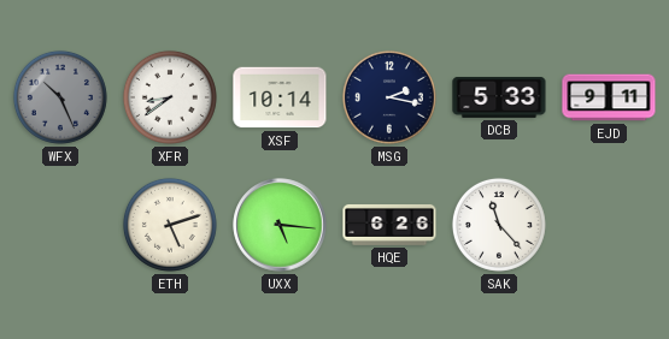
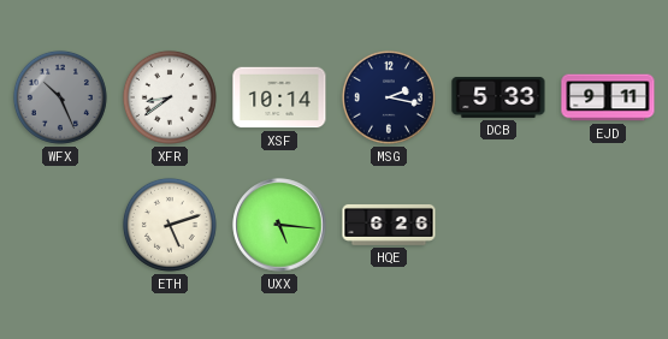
SAK: 11:23 -> none (499, 225)
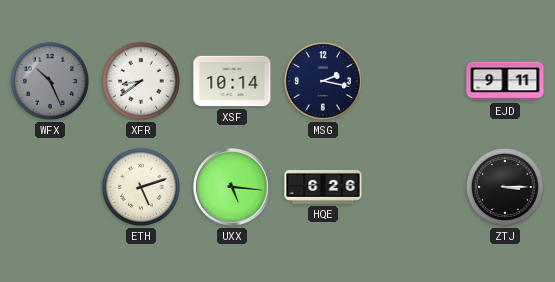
DCB: 5:33 -> none (498, 97)
ZTJ: none -> 3:15 (505, 187)
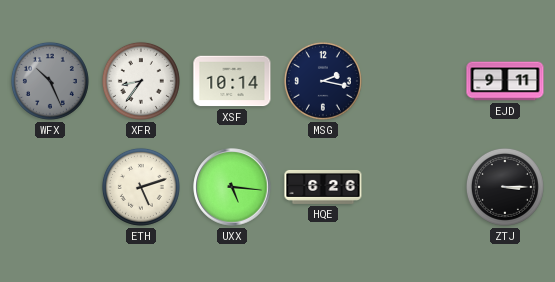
XFR: 8:39 -> 8:36 (141, 81)
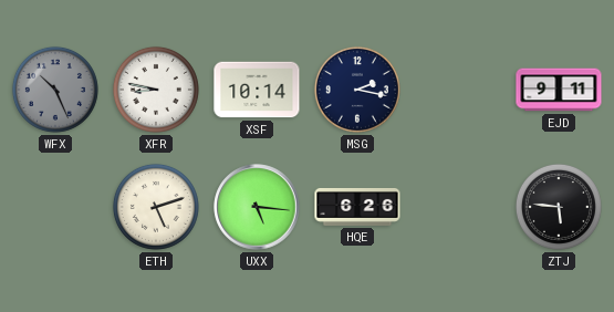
XFR: 8:36 -> 8:47 (156, 90)
ZTJ: 3:15 -> 5:46 (559, 207)
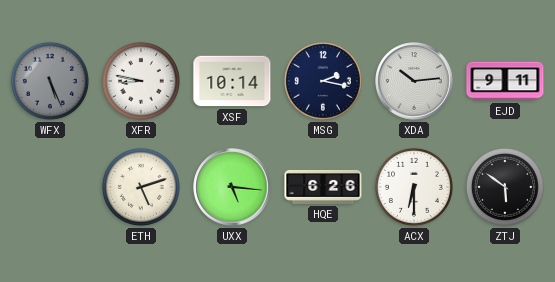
WFX: 10:26 -> 5:26 (50, 81)
XDA: none -> 10:14 (414, 81)
ACX: none -> 6:30 (414, 187)
ZTJ: 5:46 -> 5:51 (505, 187)
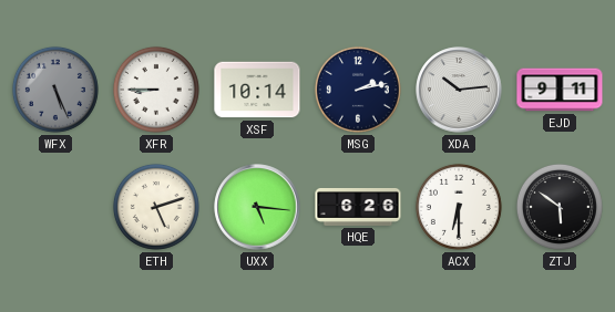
XFR: 8:47 -> 8:45 (156, 90)
MSG: 2:17 -> 2:13 (358, 90)
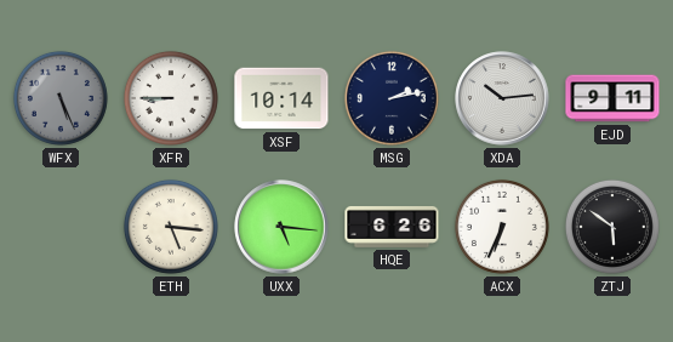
ETH: 5:12 -> 5:16 (171, 227)
ACX: 6:30 -> 6:34 (502, 227)
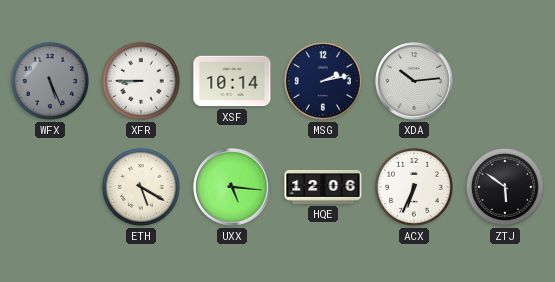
EJD: 9:11 -> none (612, 98)
ETH: 5:16 -> 5:20 (141, 187)
HQE: 6:26 -> 12:06 (323, 187)
